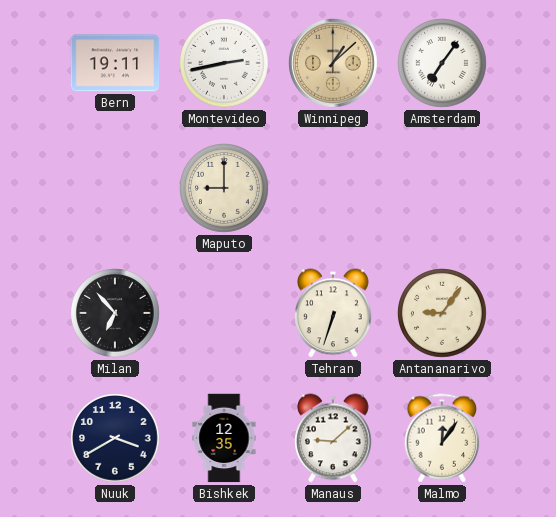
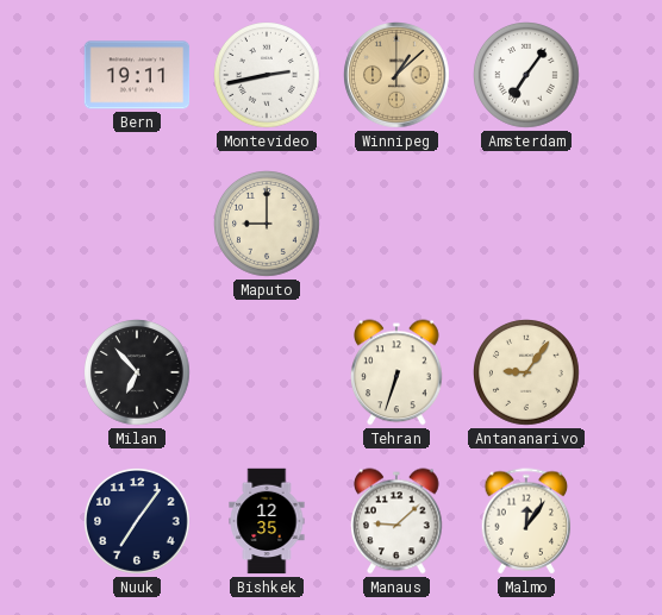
Nuuk: 3:40 -> 7:06 (138, 522)
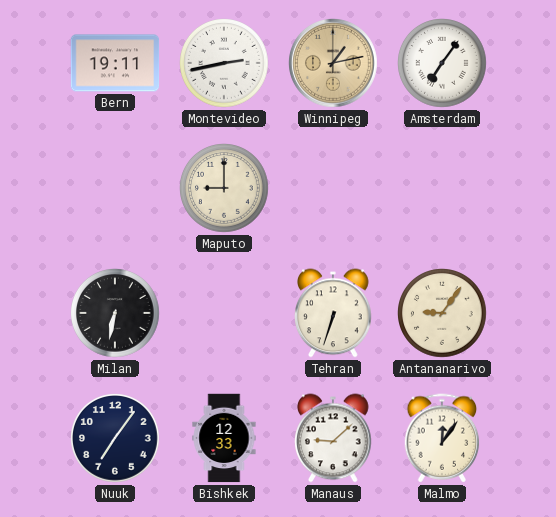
Winnipeg: 1:08 -> 1:13 (334, 64)
Milan: 6:53 -> 6:32 (116, 314)
Bishkek: 12:35 -> 12:33 (224, 438)
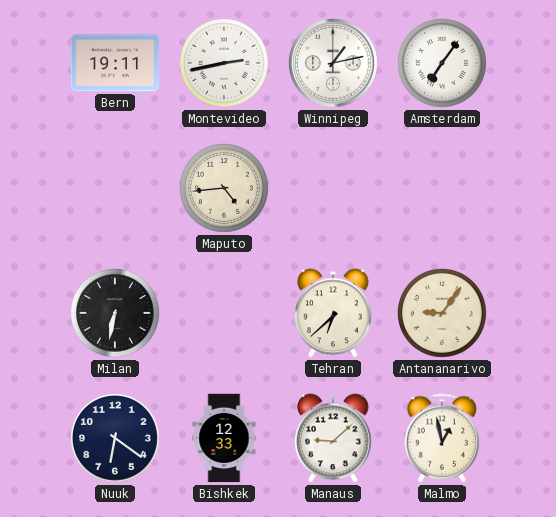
Winnipeg dial: champagne -> white (334, 64)
Maputo: 9:00 -> 4:44 (225, 189)
Tehran: 6:33 -> 6:38 (334, 313)
Nuuk: 7:06 -> 6:21 (116, 439)
Malmo: 12:06 -> 12:58 (442, 438)
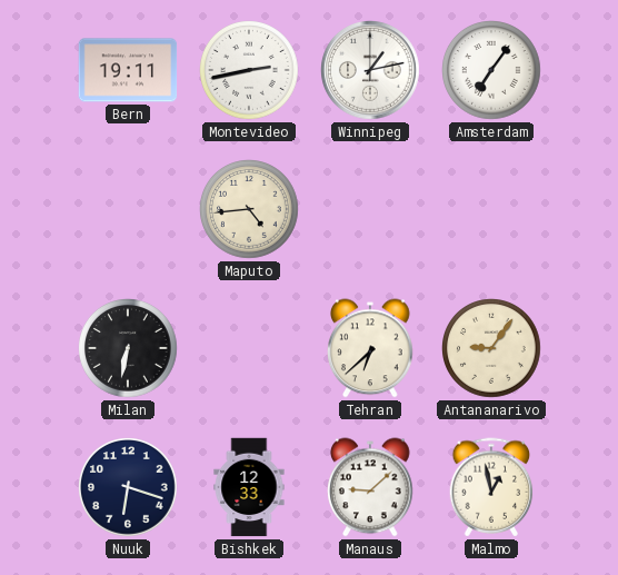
Nuuk: 6:21 -> 6:18 (129, 488)
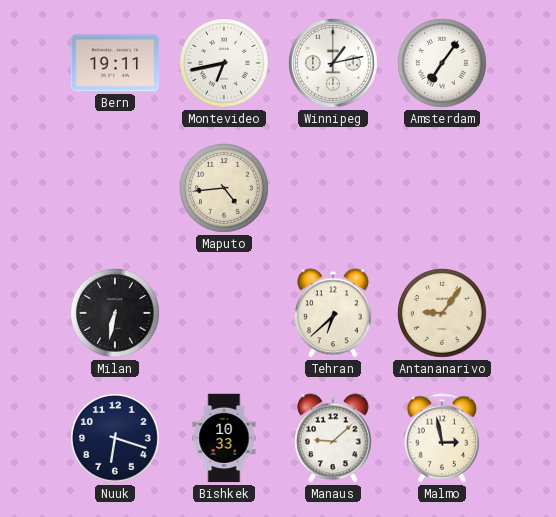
Montevideo: 2:43 -> 6:43 (225, 64)
Bishkek: 12:33 -> 10:33 (224, 438)
Malmo: 12:58 -> 2:58 (442, 438)
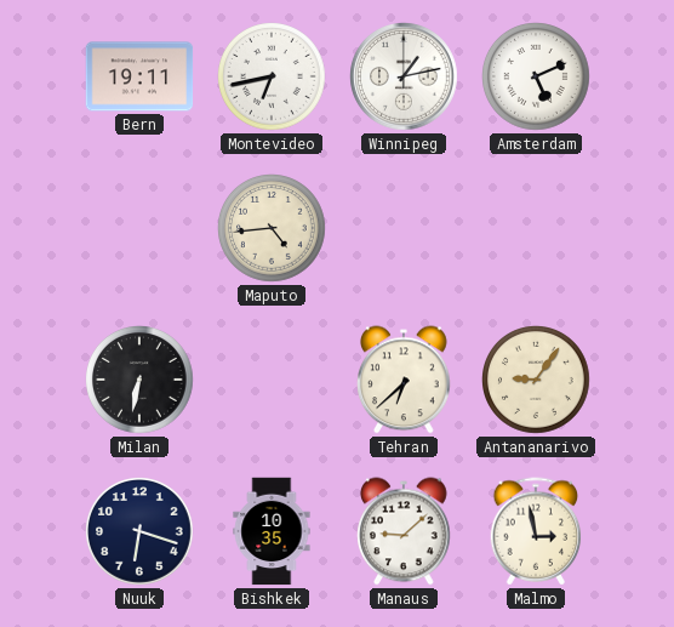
Amsterdam: 7:06 -> 5:11 (537, 78)
Bishkek: 10:33 -> 10:35 (272, 531)
